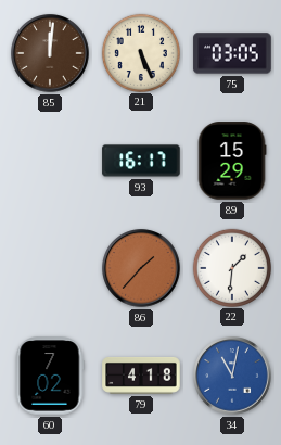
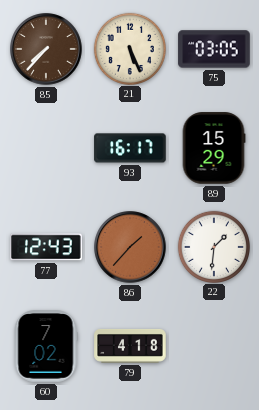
85: 12:01 -> 7:37 (46, 49)
77: none -> 12:43 (46, 247)
34: 11:02 -> none (232, 376)
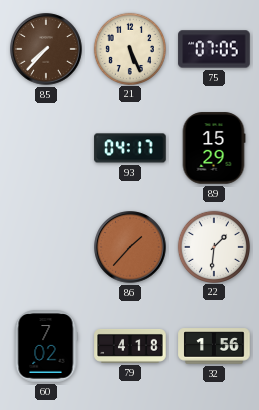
75: 03:05 -> 07:05 (214, 49)
93: 16:17 -> 04:17 (130, 148)
77: 12:43 -> none (46, 247)
32: none -> 1:56 (214, 346)
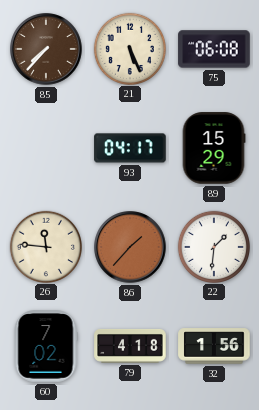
75: 07:05 -> 06:08 (214, 49)
26: none -> 11:46 (45, 246)
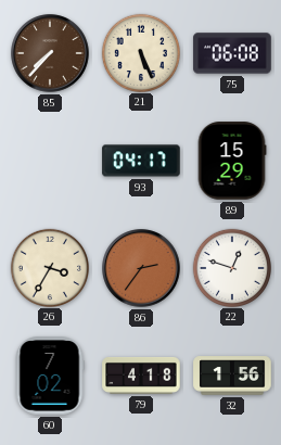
26: 11:46 -> 3:35 (49, 267)
86: 1:37 -> 2:36 (141, 268)
22: 1:31 -> 12:48 (231, 267)
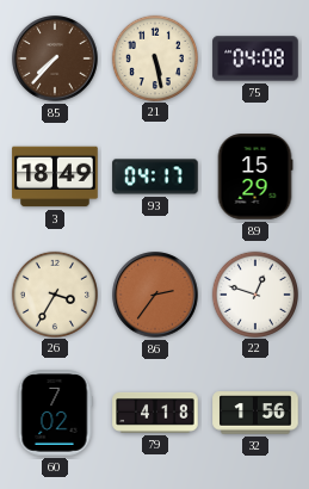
21: 5:26 -> 5:28 (154, 57)
75: 06:08 -> 04:08 (255, 58)
3: none -> 18:49 (55, 177)
